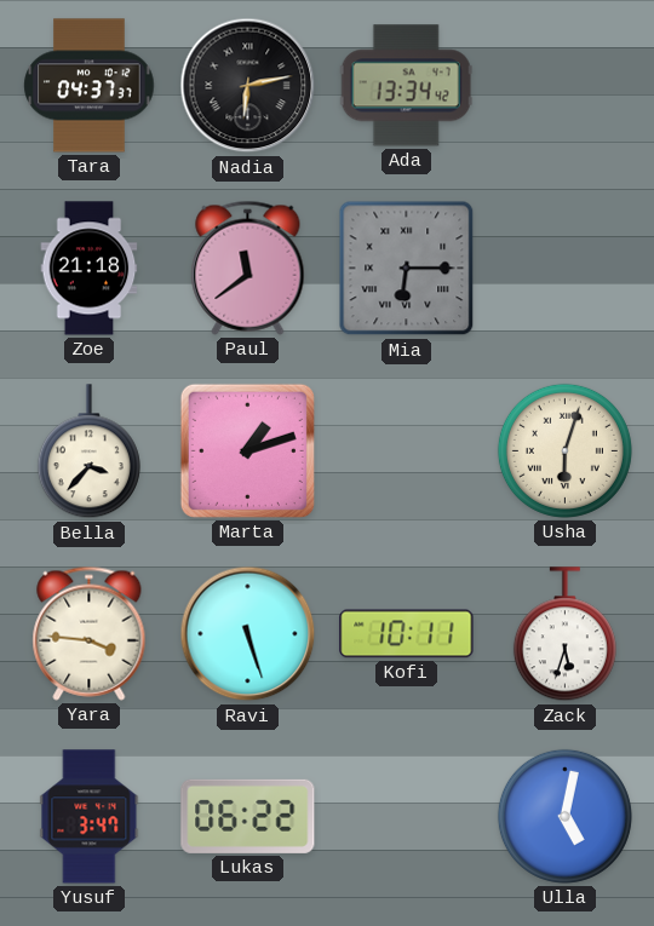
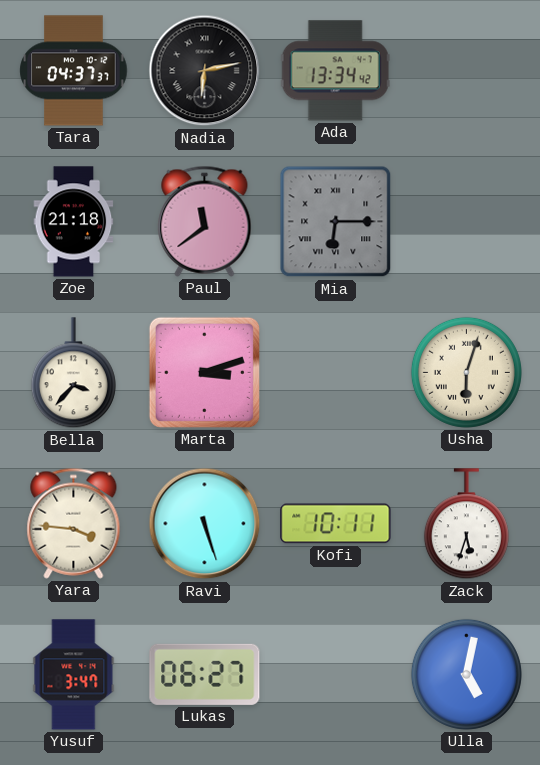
Marta: 1:12 -> 3:12 (204, 372)
Lukas: 06:22 -> 06:27 (205, 674)
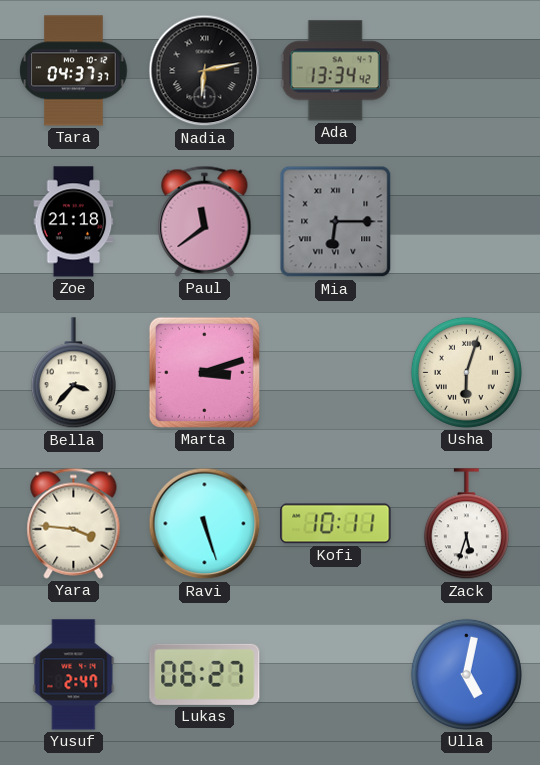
Yusuf: 3:47 -> 2:47 (74, 675)
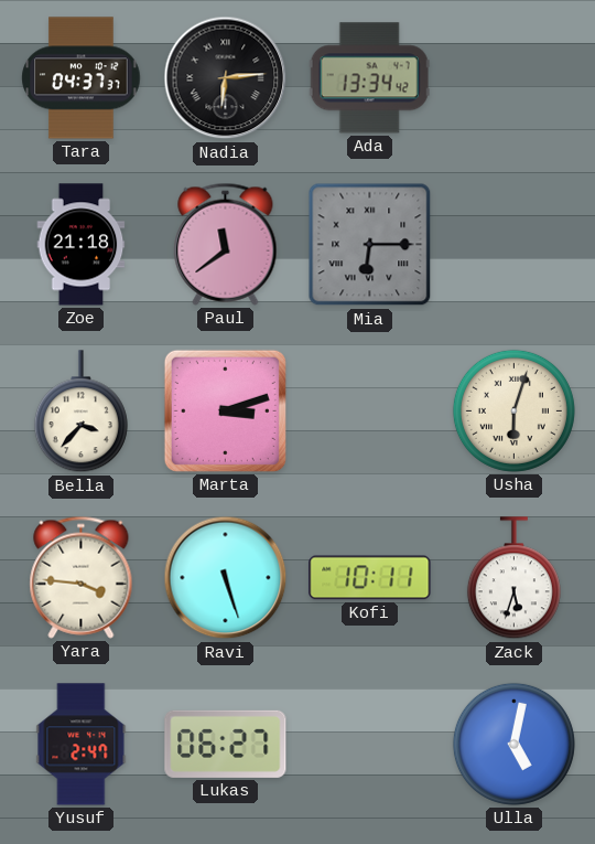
Nadia: 6:13 -> 6:14 (226, 78)
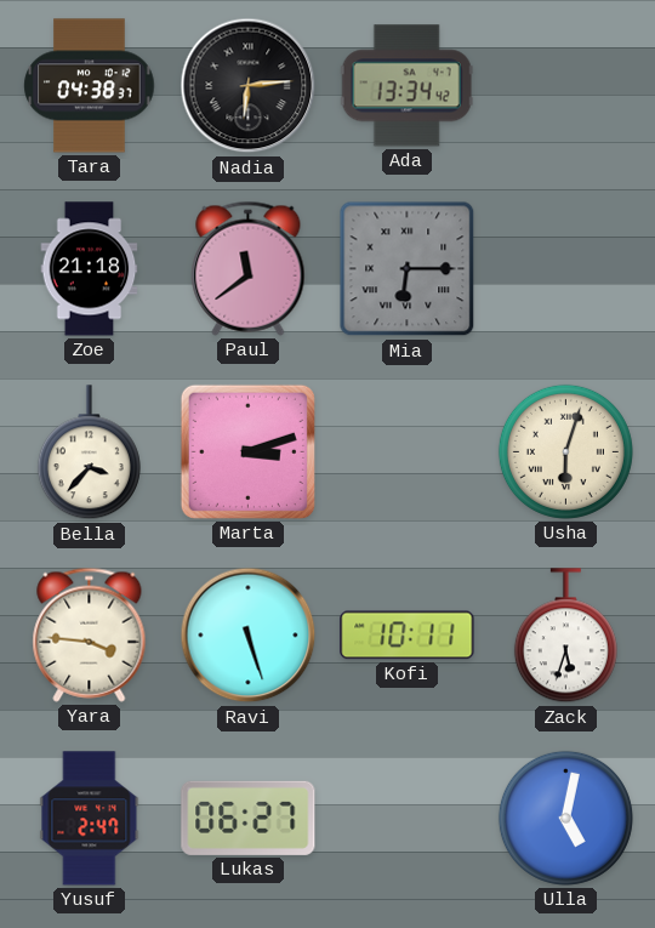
Tara: 04:37 -> 04:38 (90, 86)
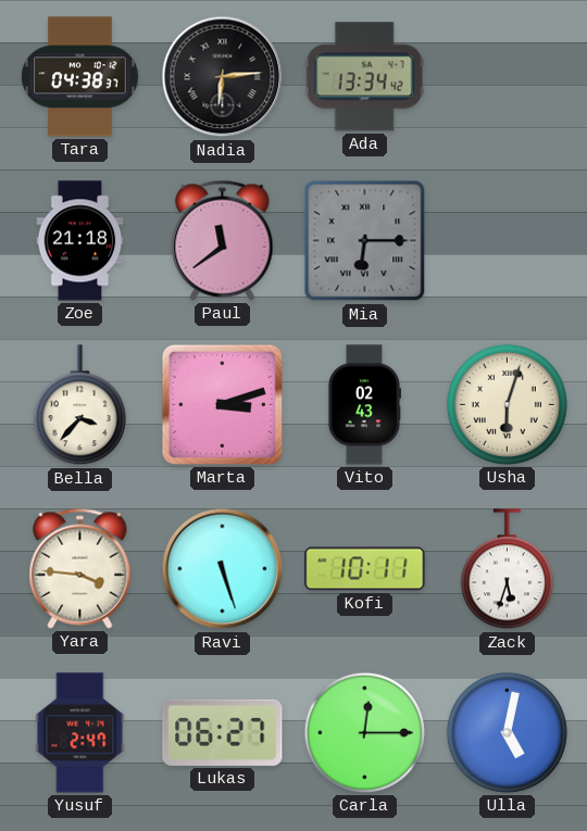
Vito: none -> 02:43 (364, 405)
Carla: none -> 12:15 (364, 732)
